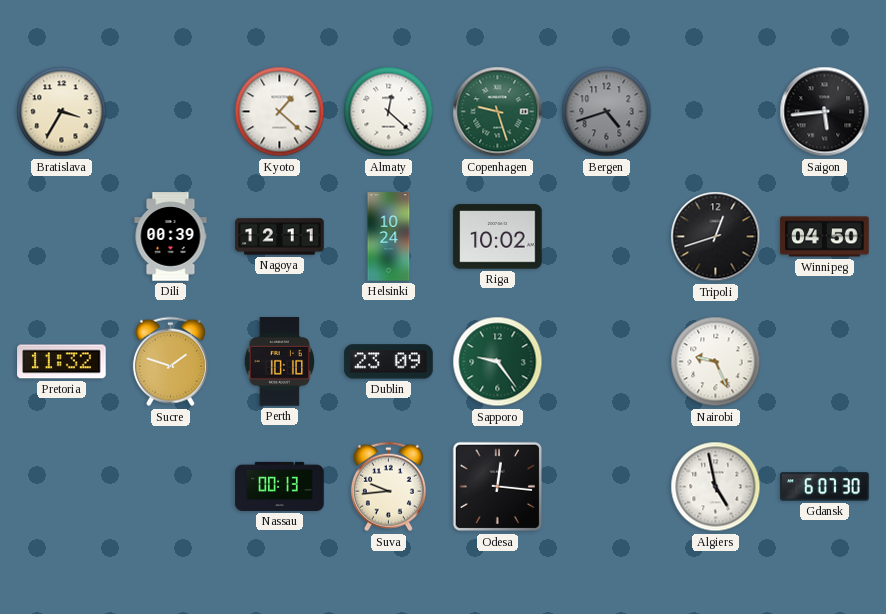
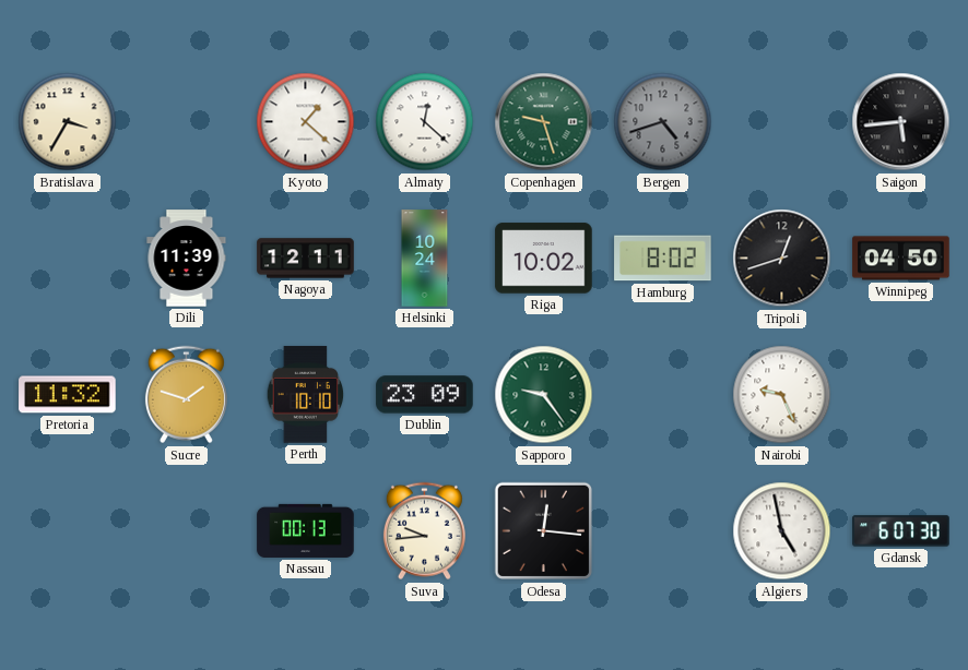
Dili: 00:39 -> 11:39 (187, 259)
Hamburg: none -> 8:02 (663, 259)
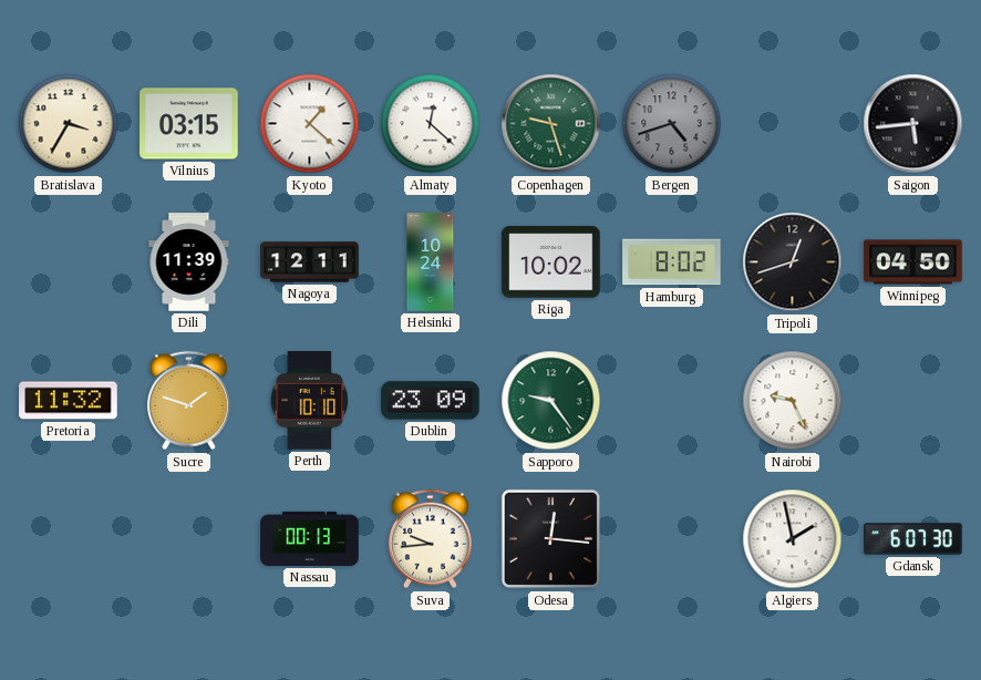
Vilnius: none -> 03:15 (189, 124)
Algiers: 4:58 -> 1:58 (793, 539)
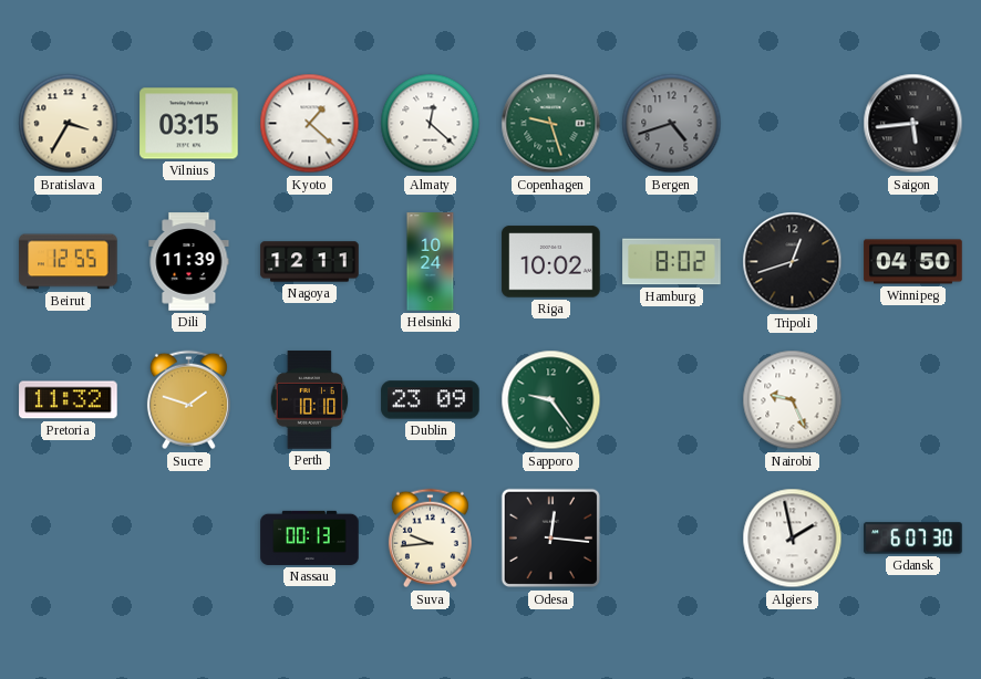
Beirut: none -> 12:55 (69, 262)
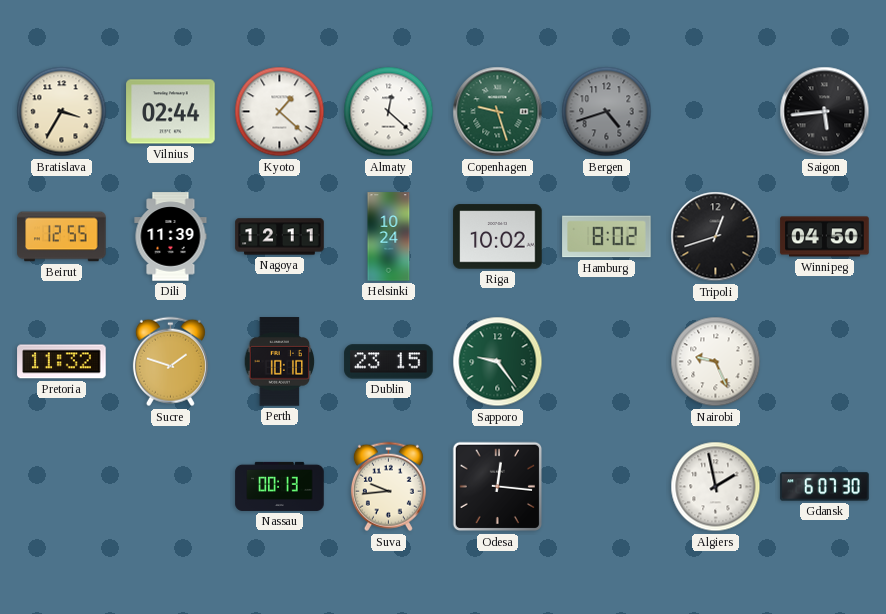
Vilnius: 03:15 -> 02:44 (171, 112)
Dublin: 23:09 -> 23:15 (389, 362)
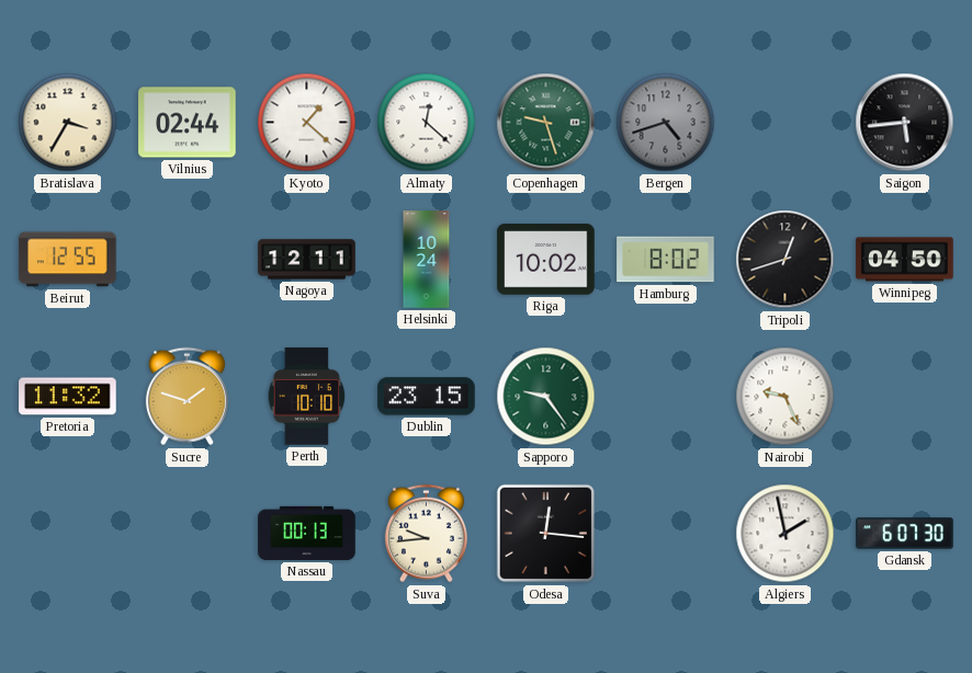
Dili: 11:39 -> none (171, 237)
